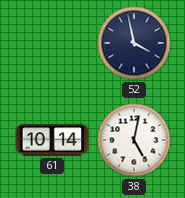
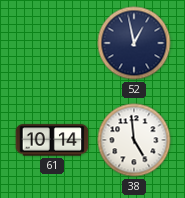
52: 3:58 -> 12:58 (134, 43)
38: 5:02 -> 4:59 (134, 140)
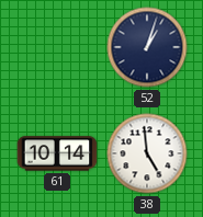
52: 12:58 -> 1:03 (147, 47)
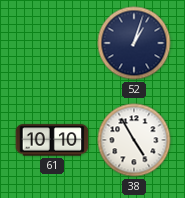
61: 10:14 -> 10:10 (52, 140)
38: 4:59 -> 4:55 (134, 140)
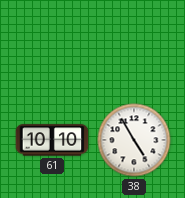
52: 1:03 -> none (134, 43)
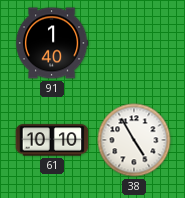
91: none -> 1:40 (52, 43)
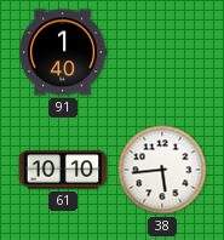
38: 4:55 -> 5:44 (162, 170)
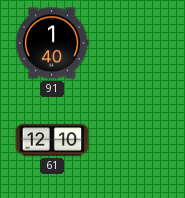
61: 10:10 -> 12:10 (52, 140)
38: 5:44 -> none (162, 170)
